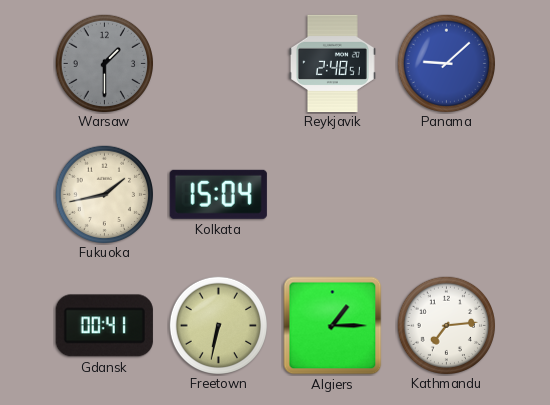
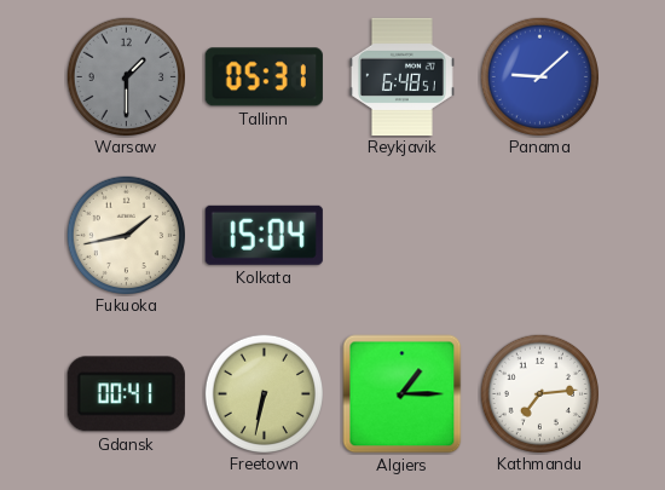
Tallinn: none -> 05:31 (264, 77)
Reykjavik: 2:48 -> 6:48 (401, 76)
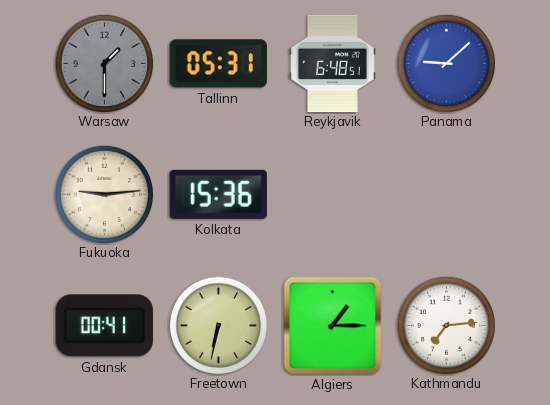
Fukuoka: 1:43 -> 9:14 (104, 194)
Kolkata: 15:04 -> 15:36 (218, 194)
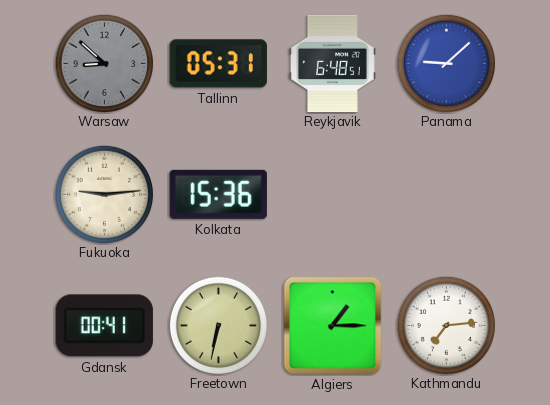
Warsaw: 1:30 -> 8:52 (104, 63)
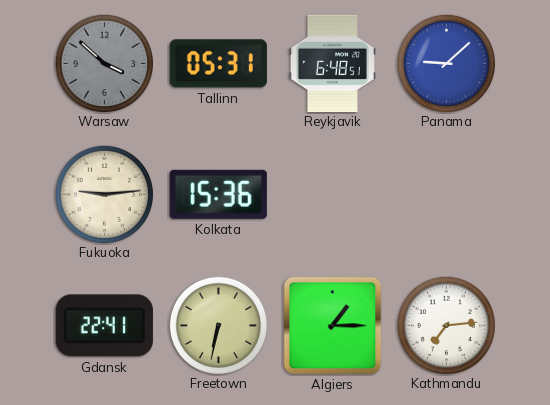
Warsaw: 8:52 -> 3:52 (104, 63)
Gdansk: 00:41 -> 22:41 (104, 326)
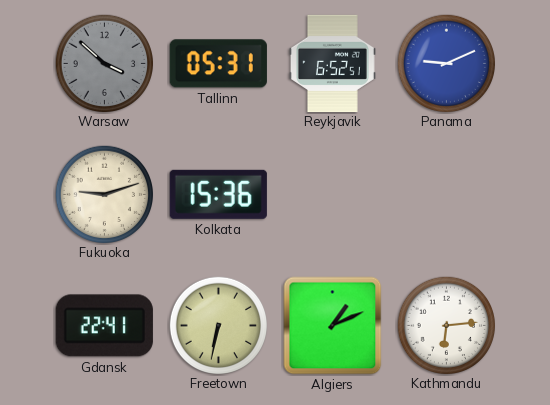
Reykjavik: 6:48 -> 6:52 (332, 63)
Panama: 9:08 -> 9:11 (446, 63)
Fukuoka: 9:14 -> 9:12 (104, 194)
Algiers: 1:15 -> 1:11 (333, 326)
Kathmandu: 7:14 -> 6:14 (446, 325)
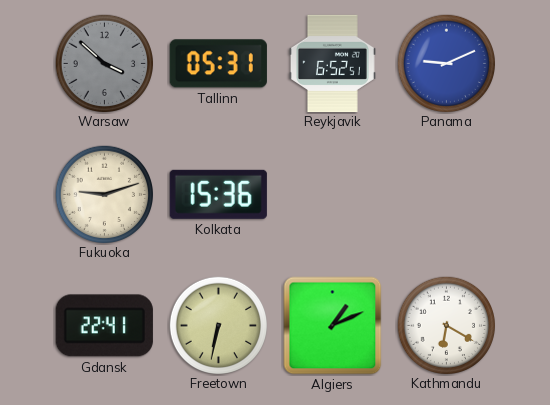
Kathmandu: 6:14 -> 6:20 (446, 325)
